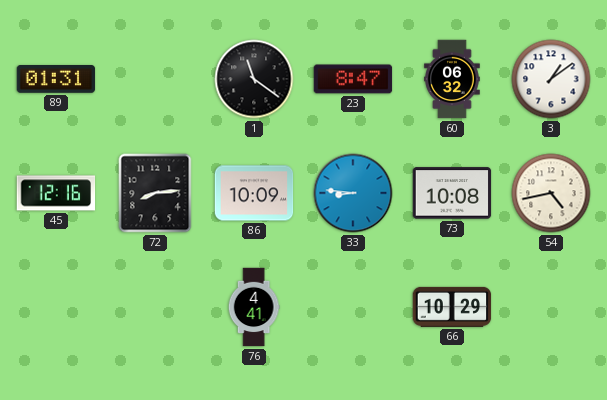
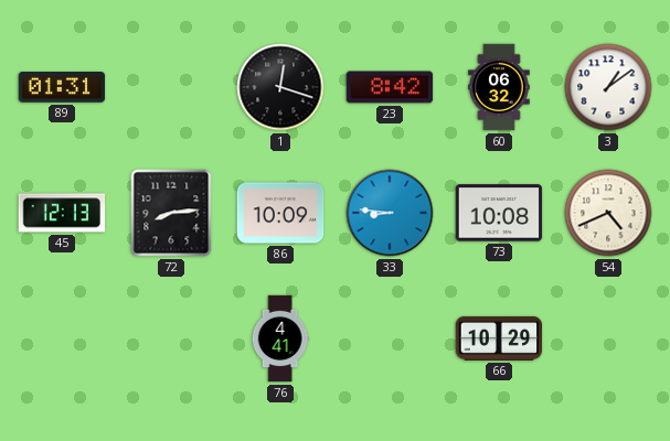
1: 11:21 -> 12:18 (280, 87)
23: 8:47 -> 8:42 (390, 87)
45: 12:16 -> 12:13 (62, 213)
54: 4:43 -> 4:41 (608, 213)
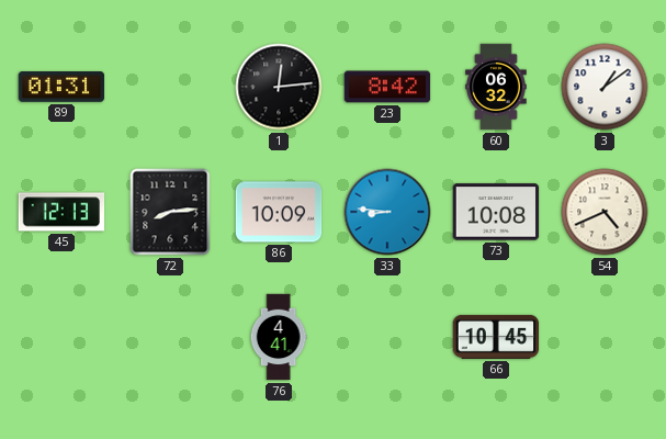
1: 12:18 -> 12:14 (279, 87)
66: 10:29 -> 10:45 (496, 337)
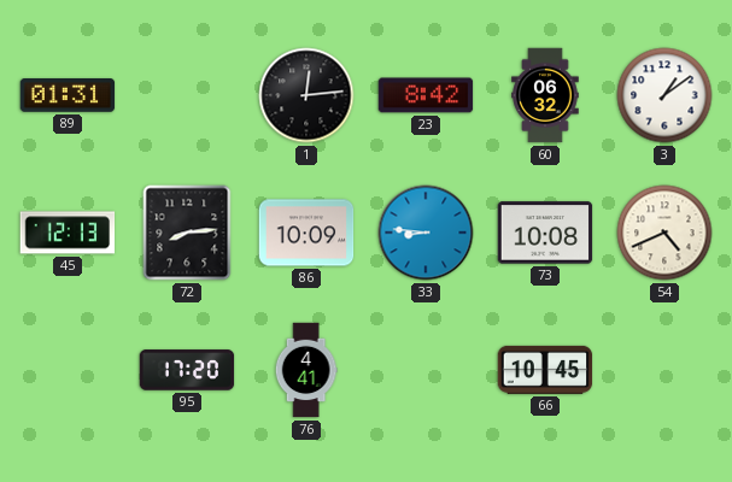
95: none -> 17:20 (187, 370)
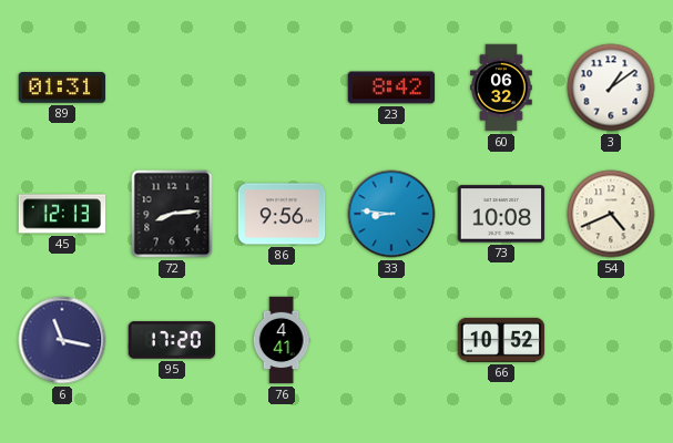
1: 12:14 -> none (306, 95)
86: 10:09 -> 9:56 (282, 214)
6: none -> 11:17 (62, 340)
66: 10:45 -> 10:52 (501, 340)
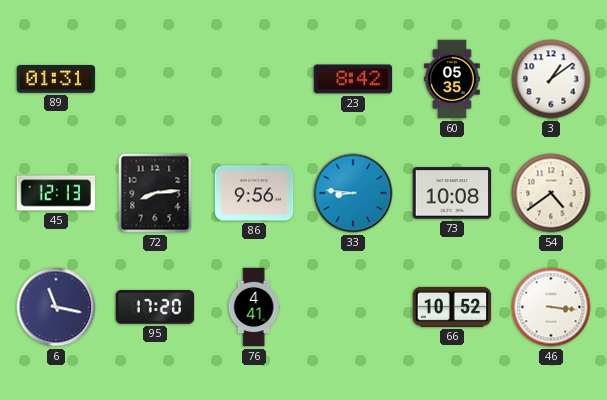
60: 06:32 -> 05:35 (452, 79)
54: 4:41 -> 4:39 (551, 193)
46: none -> 3:16 (551, 307)
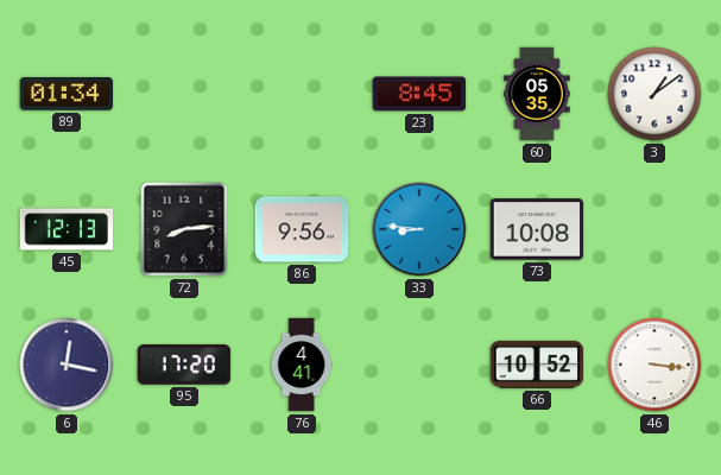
89: 01:31 -> 01:34 (67, 94)
23: 8:42 -> 8:45 (419, 94)
54: 4:39 -> none (551, 193)
6: 11:17 -> 12:17 (67, 365)
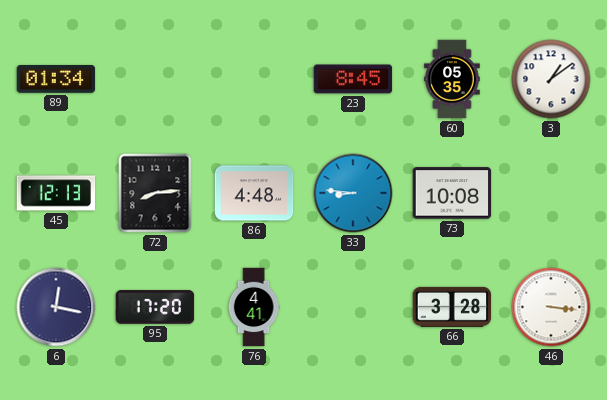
86: 9:56 -> 4:48 (254, 193)
66: 10:52 -> 3:28 (452, 307)
